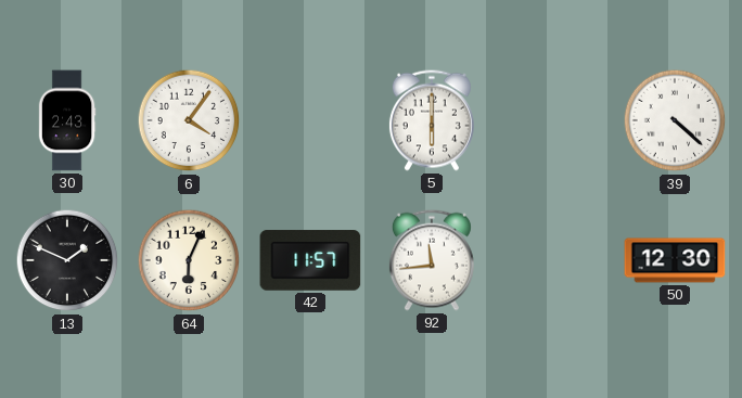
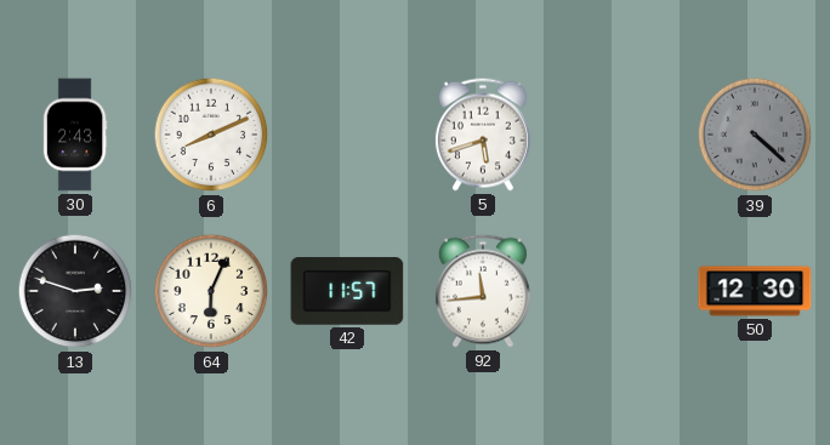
6: 4:06 -> 8:11 (211, 135)
5: 6:00 -> 5:42 (483, 135)
39 dial: white -> grey (755, 135)
13: 1:49 -> 2:48 (75, 291)
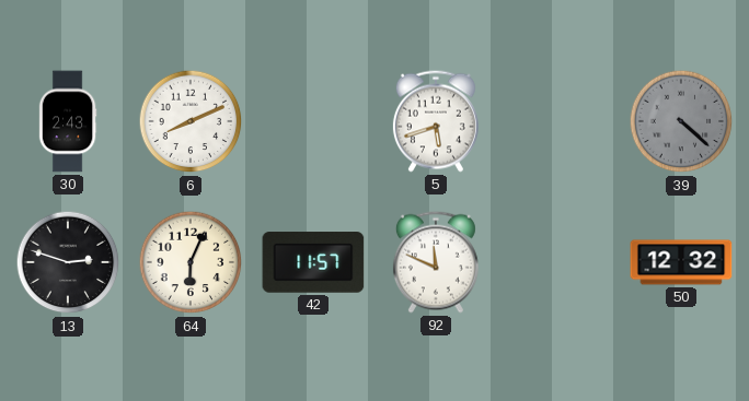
92: 11:44 -> 11:49 (436, 262)
50: 12:30 -> 12:32 (681, 262)
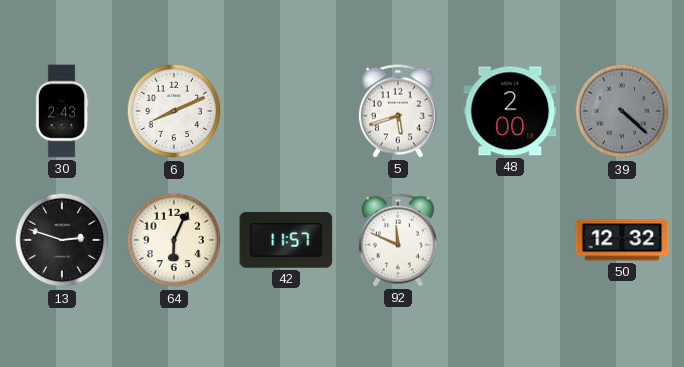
48: none -> 2:00 (510, 111)
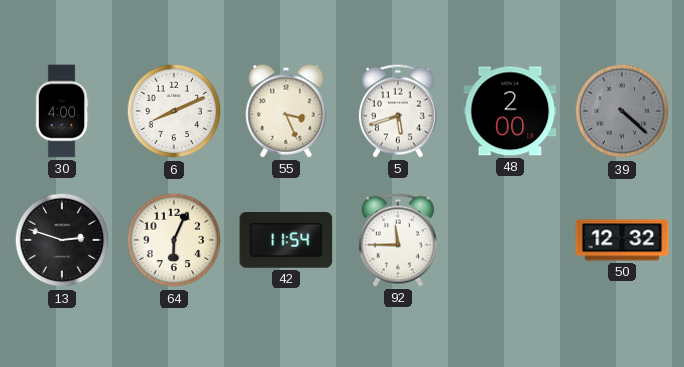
30: 2:43 -> 4:00 (62, 111)
55: none -> 3:26 (286, 111)
42: 11:57 -> 11:54 (286, 240)
92: 11:49 -> 11:45 (398, 240)
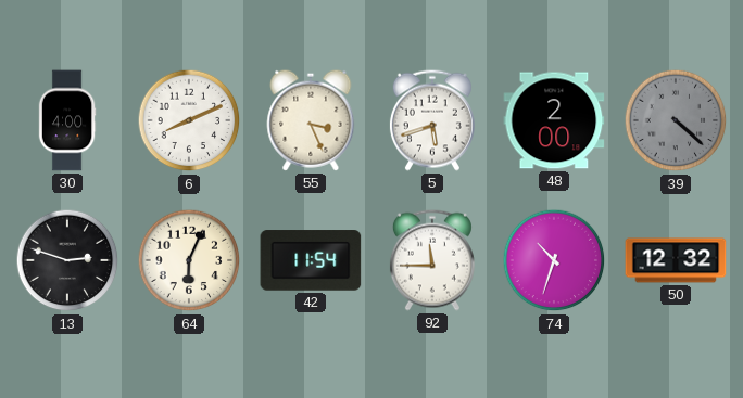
74: none -> 10:33 (554, 260)
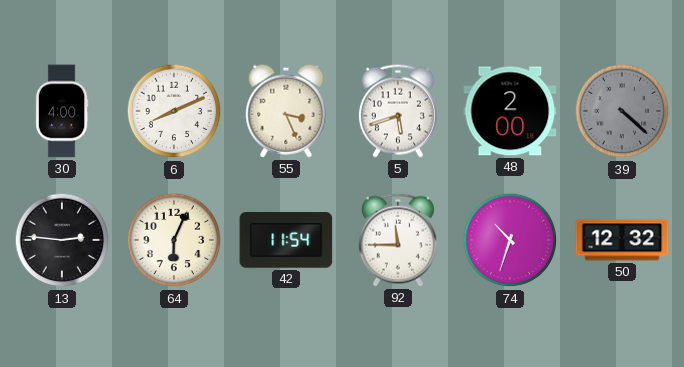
13: 2:48 -> 2:46 (62, 240)
